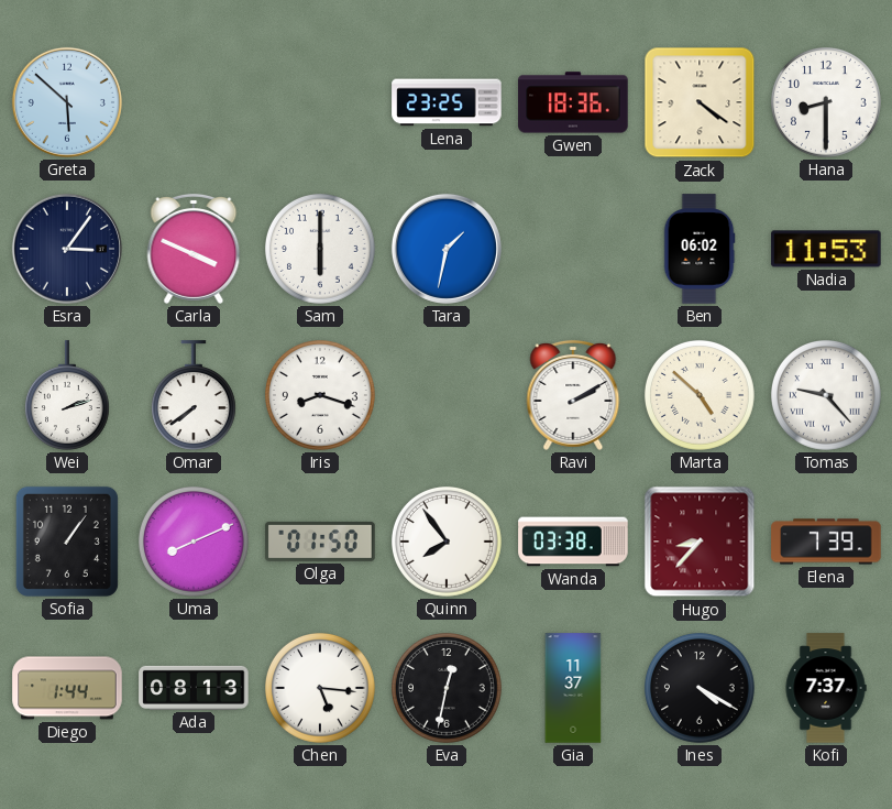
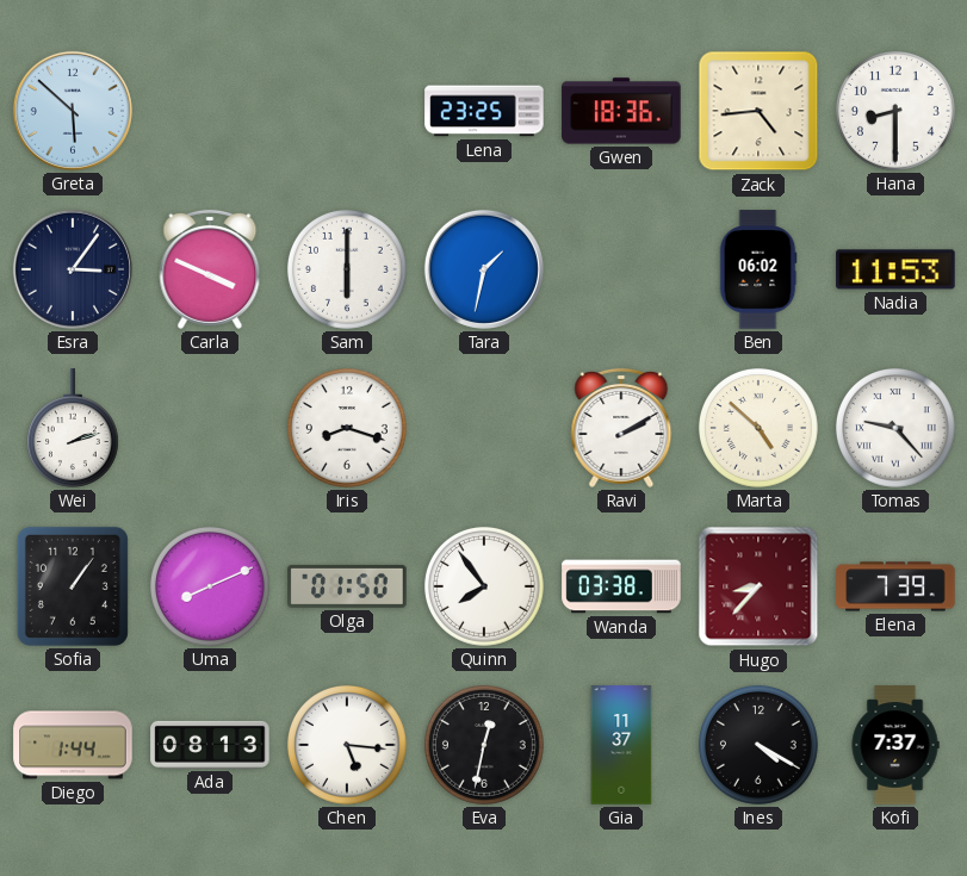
Zack: 4:21 -> 4:44 (758, 111)
Omar: 7:39 -> none (194, 395)
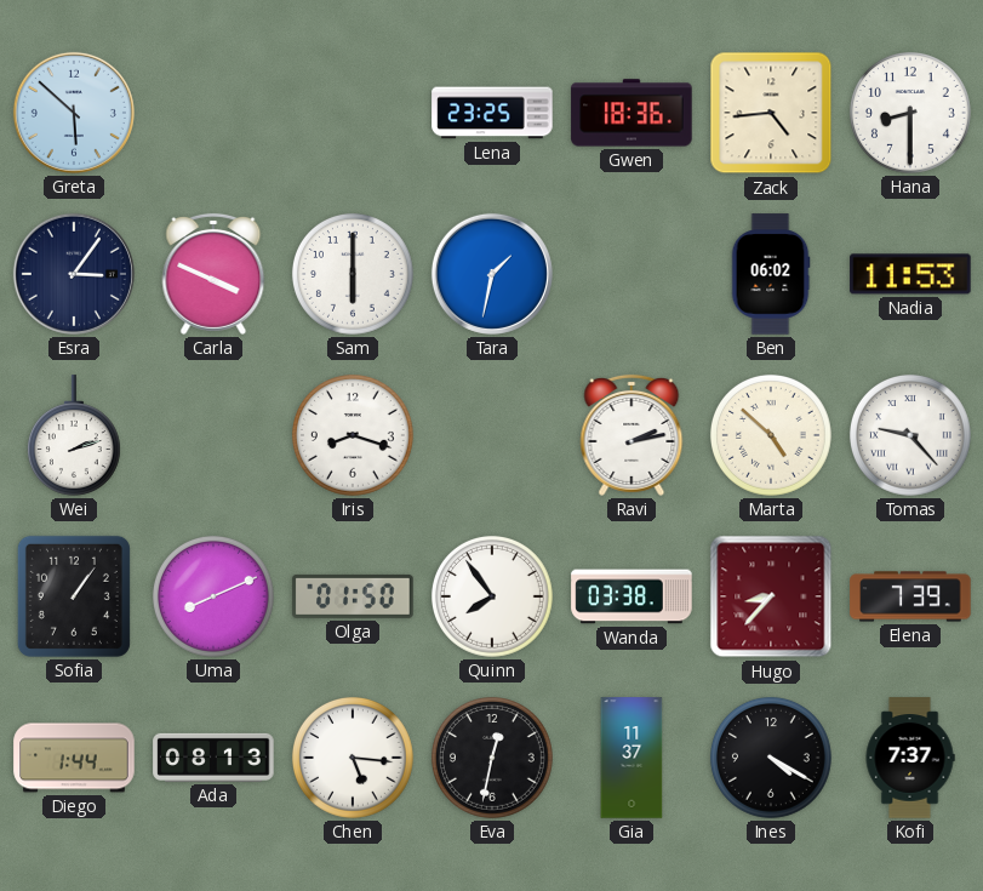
Ravi: 2:10 -> 2:13 (631, 435)
